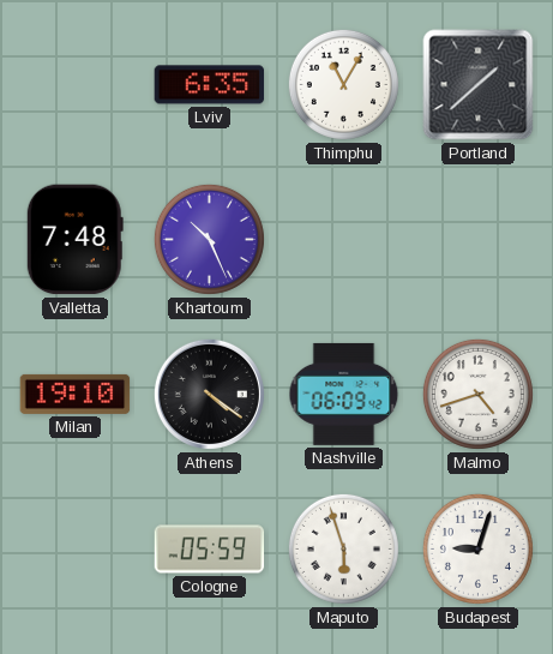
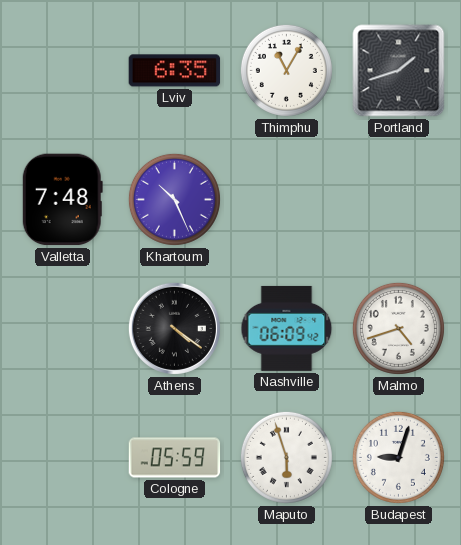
Portland: 1:38 -> 1:42 (399, 71)
Milan: 19:10 -> none (76, 394)
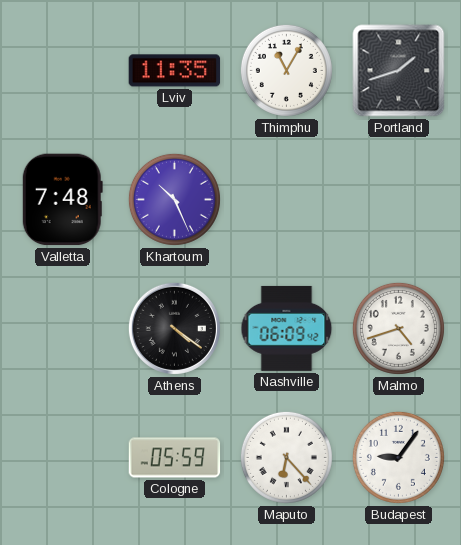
Lviv: 6:35 -> 11:35 (175, 71)
Maputo: 5:57 -> 6:23 (286, 457)
Budapest: 9:03 -> 9:06 (398, 457)
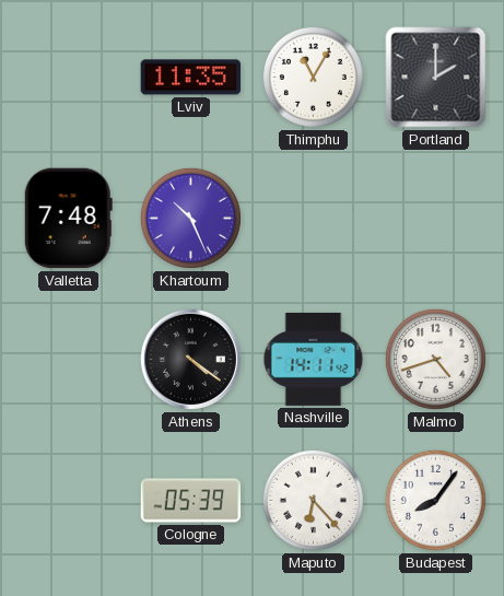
Portland: 1:42 -> 2:00 (436, 78)
Nashville: 06:09 -> 14:11 (314, 359)
Cologne: 05:59 -> 05:39 (191, 501)
Budapest: 9:06 -> 8:06 (435, 500)
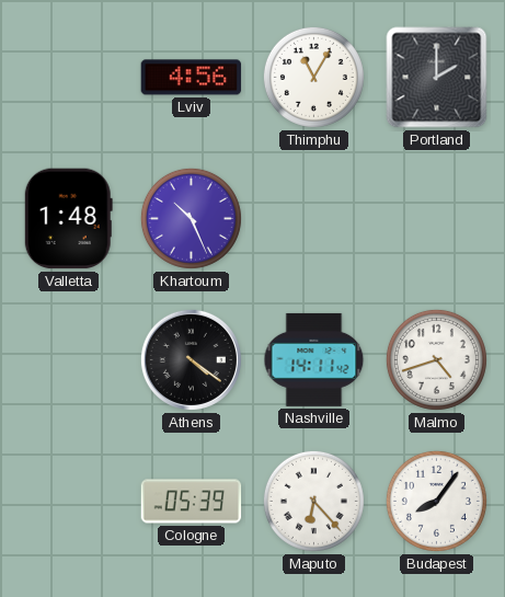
Lviv: 11:35 -> 4:56 (192, 78)
Valletta: 7:48 -> 1:48 (68, 219)
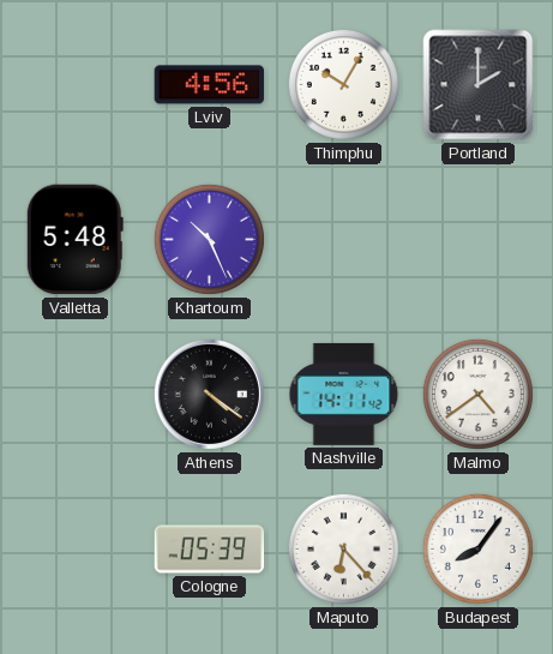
Thimphu: 11:05 -> 10:05 (343, 84)
Valletta: 1:48 -> 5:48 (74, 240)
Malmo: 4:42 -> 4:39 (477, 394)
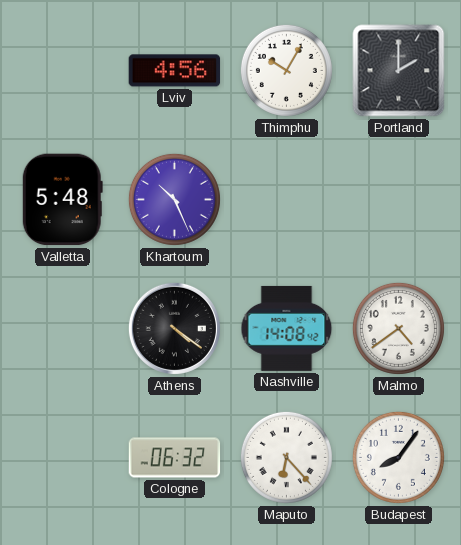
Nashville: 14:11 -> 14:08 (287, 328)
Cologne: 05:39 -> 06:32 (175, 458)
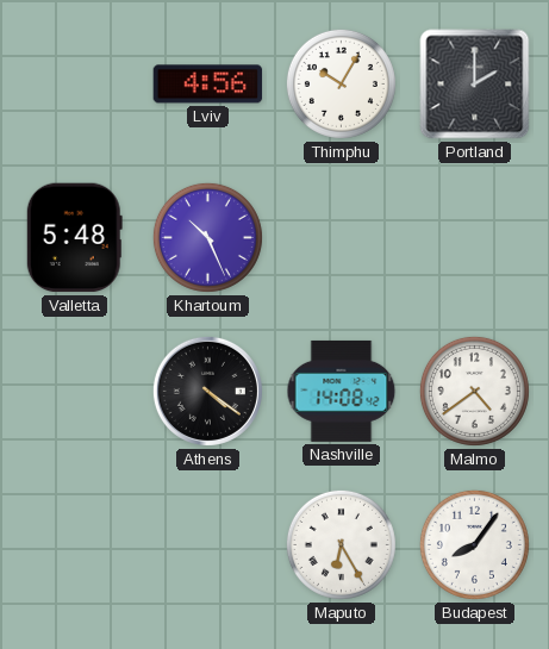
Cologne: 06:32 -> none (175, 458)
Maputo: 6:23 -> 6:25 (341, 544)
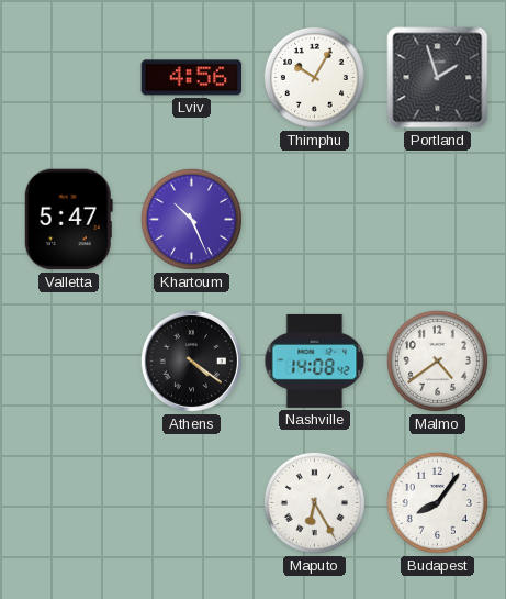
Portland: 2:00 -> 1:57 (438, 78)
Valletta: 5:48 -> 5:47 (68, 220)
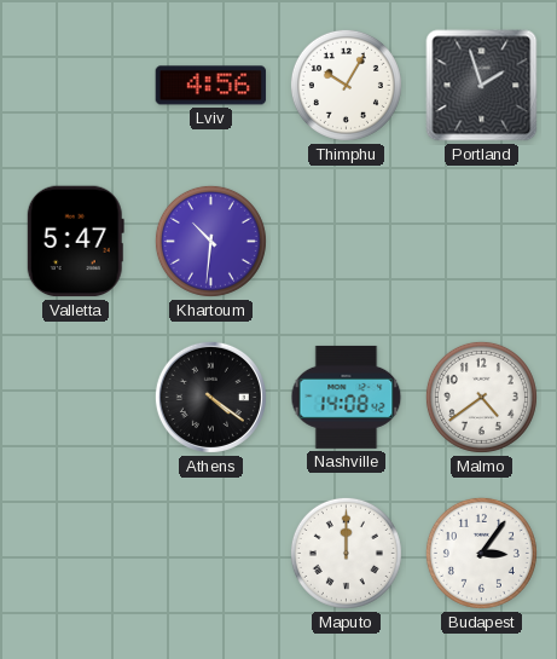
Khartoum: 10:26 -> 10:31 (210, 241)
Maputo: 6:25 -> 12:00 (346, 553)
Budapest: 8:06 -> 3:06 (481, 553)
